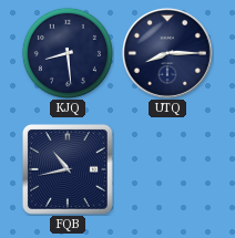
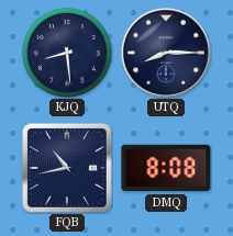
DMQ: none -> 8:08 (166, 168)
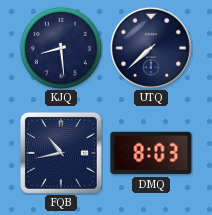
UTQ: 8:15 -> 7:38 (151, 48)
DMQ: 8:08 -> 8:03 (151, 153)
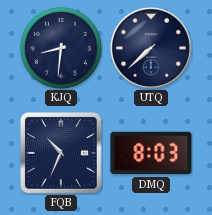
KJQ: 8:29 -> 8:31 (61, 48)
FQB: 10:43 -> 10:34 (61, 153)
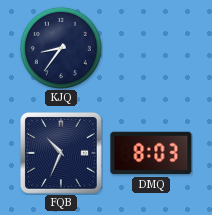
KJQ: 8:31 -> 8:36 (61, 48)
UTQ: 7:38 -> none (151, 48)
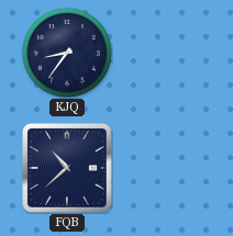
FQB: 10:34 -> 10:38 (67, 168)
DMQ: 8:03 -> none (151, 153)
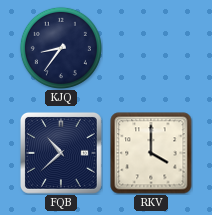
RKV: none -> 4:00 (151, 153)
